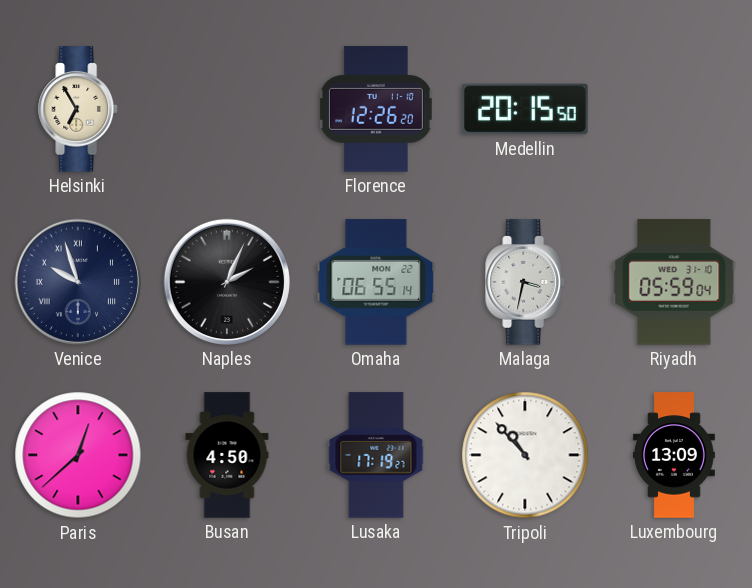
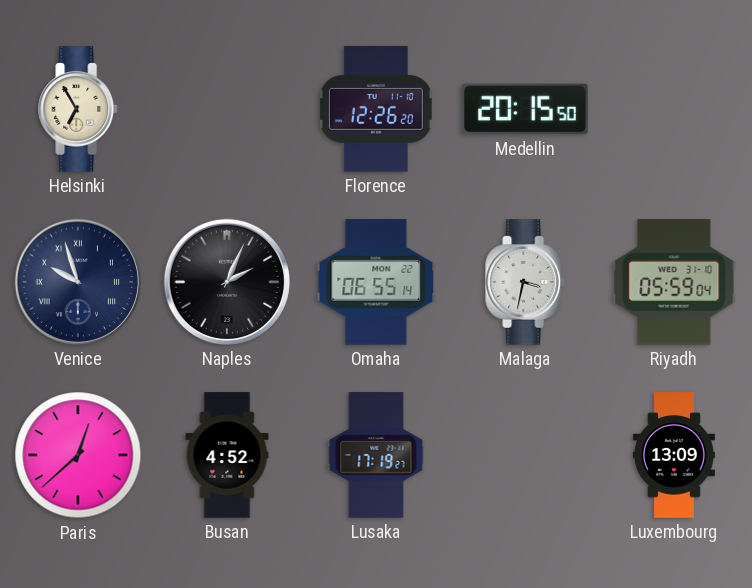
Busan: 4:50 -> 4:52 (227, 455)
Tripoli: 10:53 -> none (525, 455)
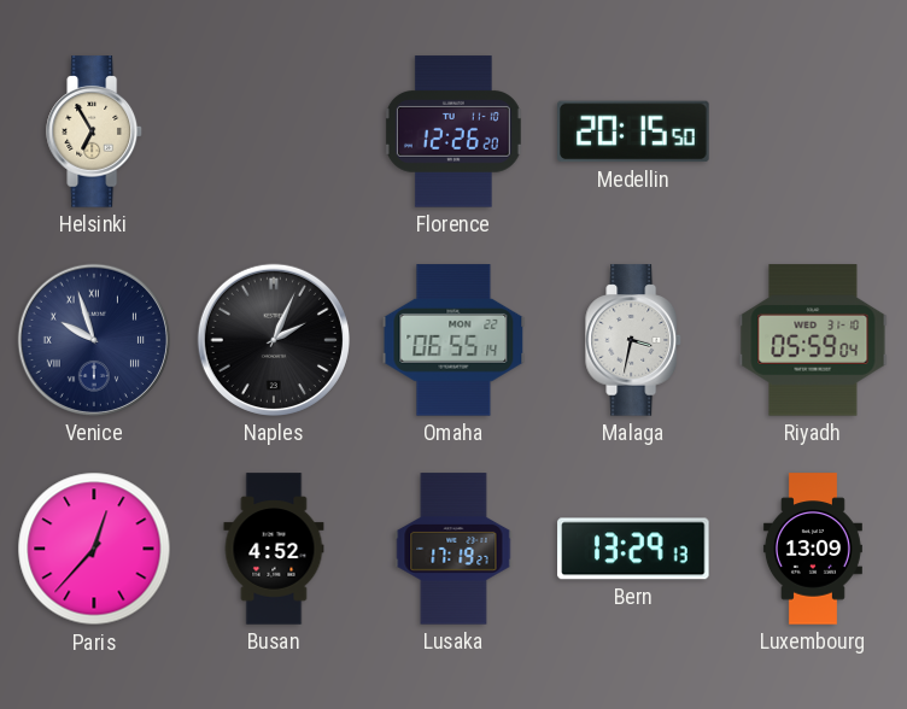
Paris: 12:38 -> 12:37 (94, 549)
Bern: none -> 13:29 (633, 549)
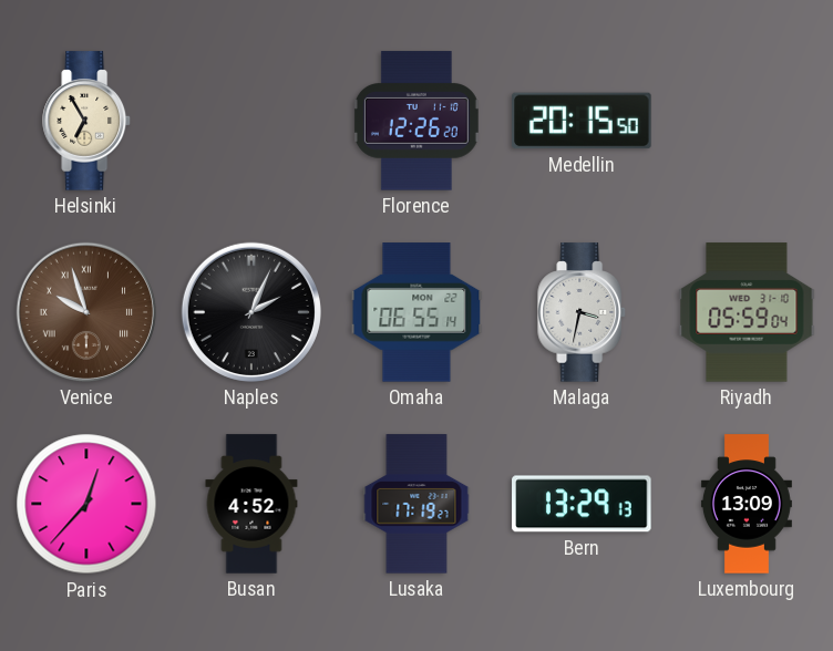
Venice dial: navy -> brown (86, 312)
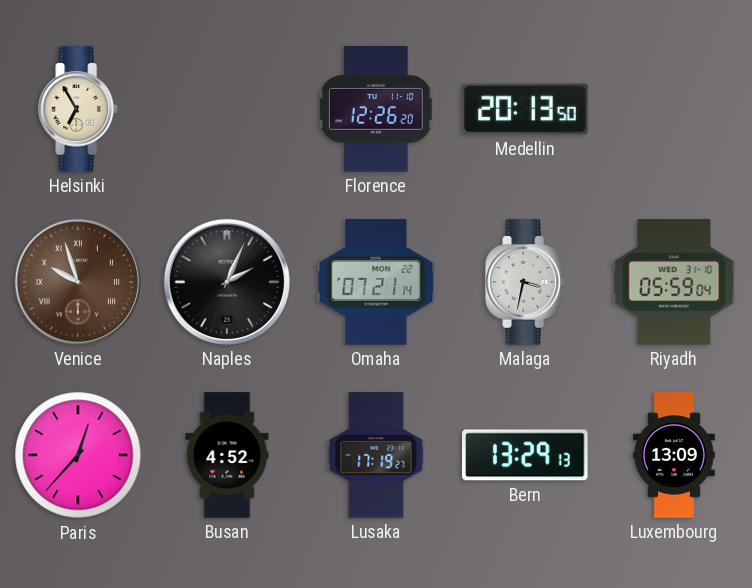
Medellin: 20:15 -> 20:13 (525, 109)
Omaha: 06:55 -> 07:21 (376, 282)
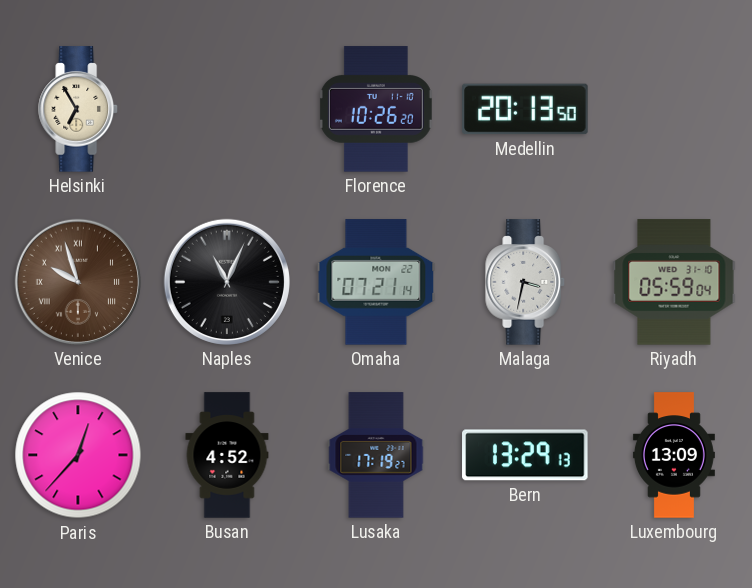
Florence: 12:26 -> 10:26 (376, 109)
Naples: 2:04 -> 11:04 (227, 282)
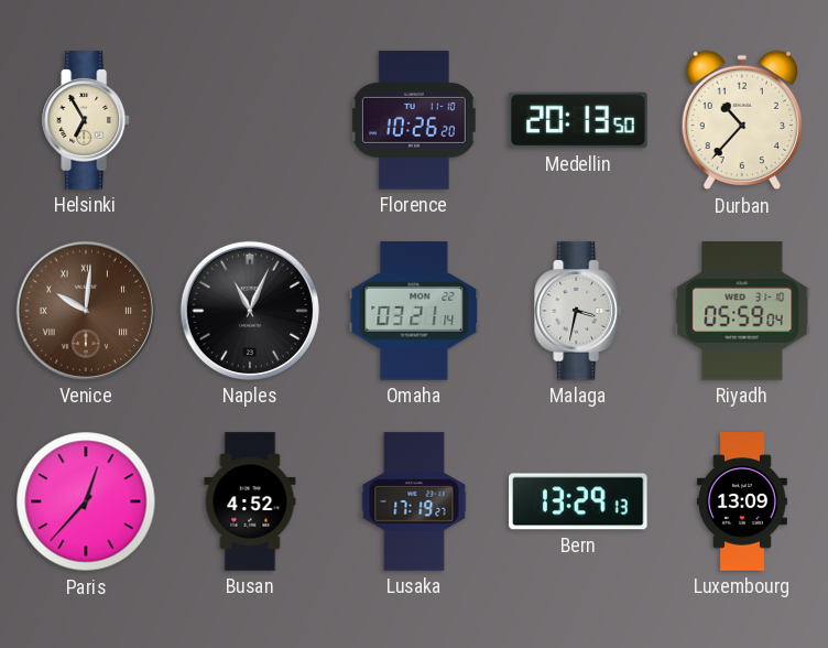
Durban: none -> 10:37 (741, 120)
Venice: 9:57 -> 10:01 (86, 311)
Omaha: 07:21 -> 03:21 (414, 311)
